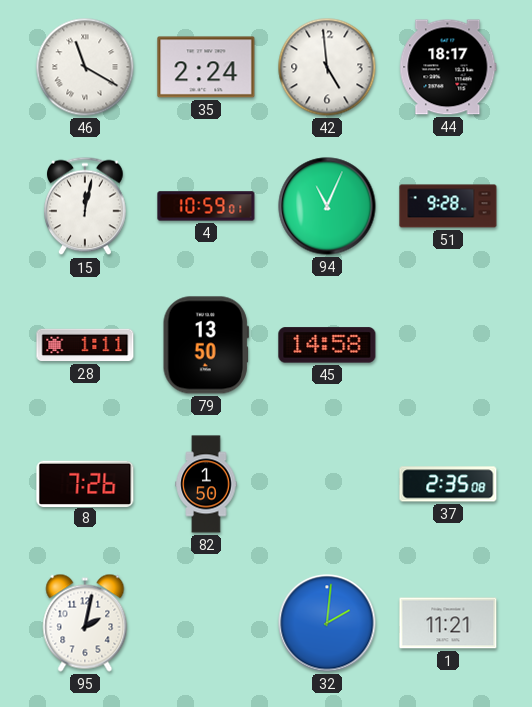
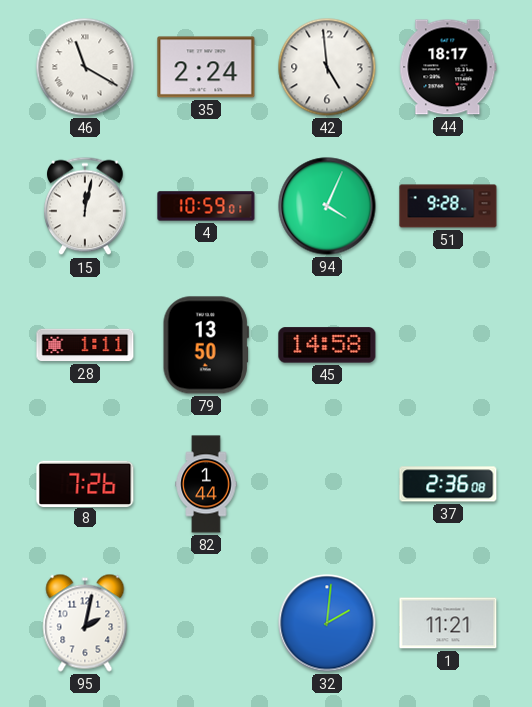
94: 11:04 -> 4:04 (327, 206)
82: 1:50 -> 1:44 (206, 484)
37: 2:35 -> 2:36 (448, 484)
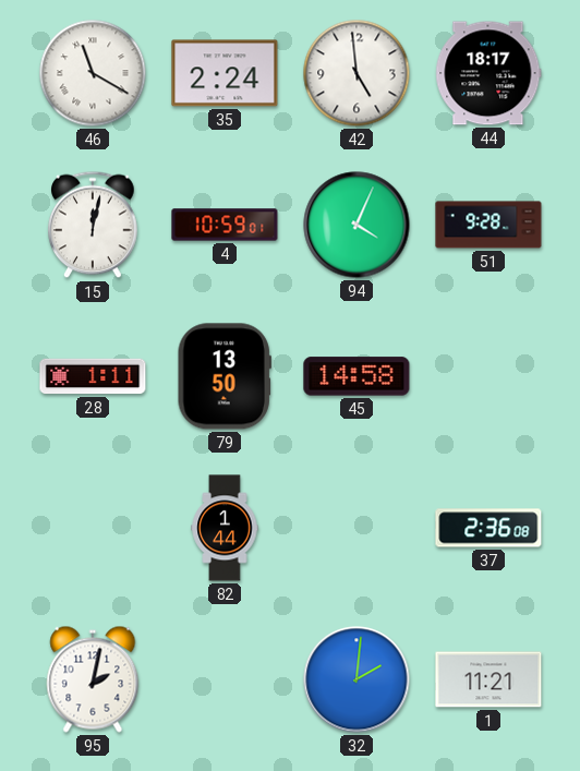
8: 7:26 -> none (85, 483)
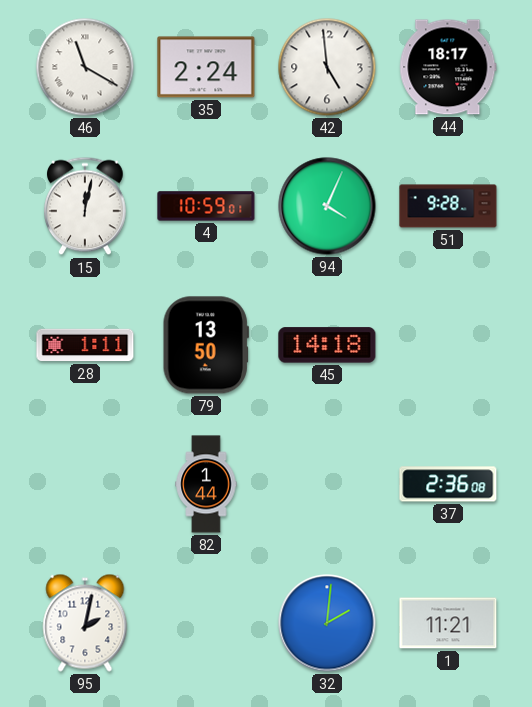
45: 14:58 -> 14:18 (327, 345)
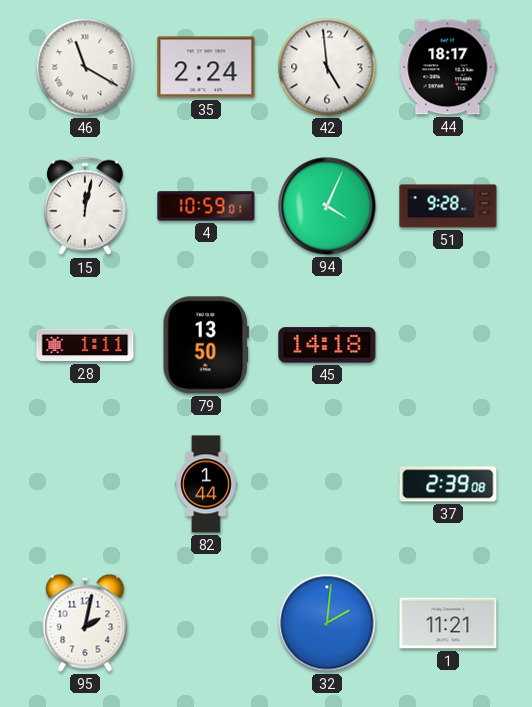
37: 2:36 -> 2:39 (448, 484)
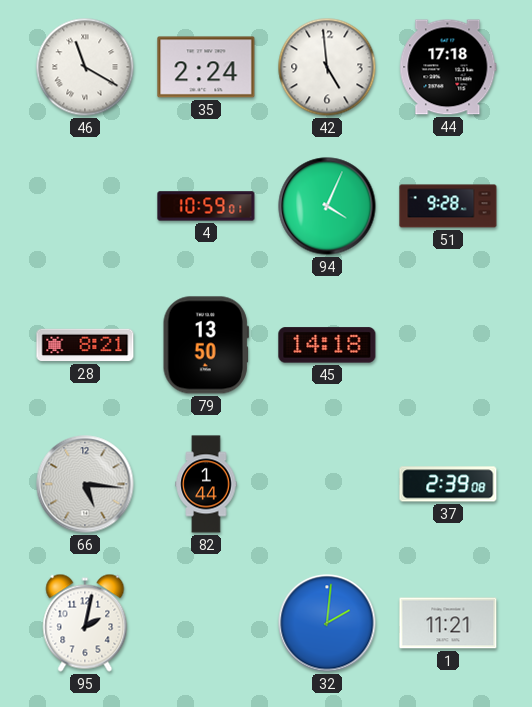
44: 18:17 -> 17:18 (448, 67)
15: 12:02 -> none (86, 206)
28: 1:11 -> 8:21 (85, 345)
66: none -> 5:16 (85, 484)
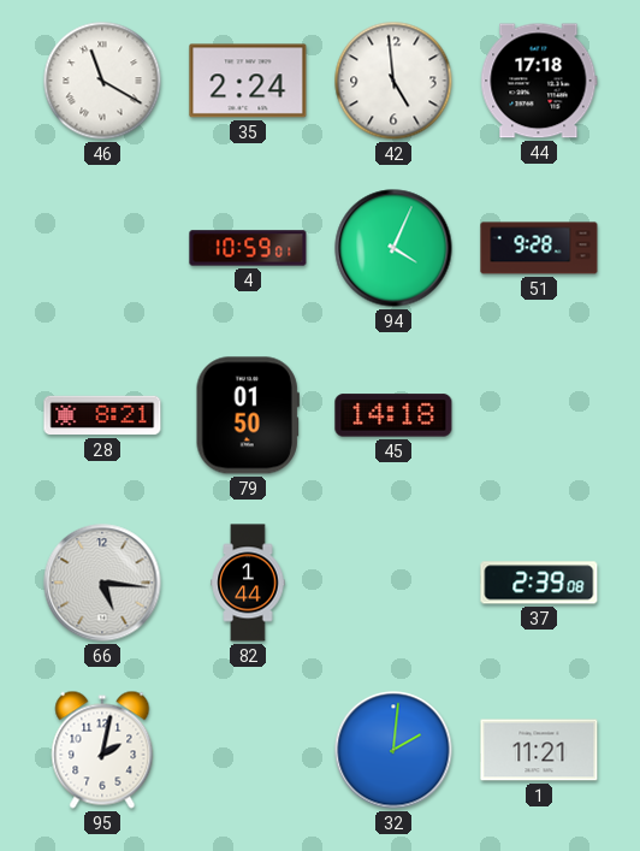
79: 13:50 -> 01:50 (248, 415)
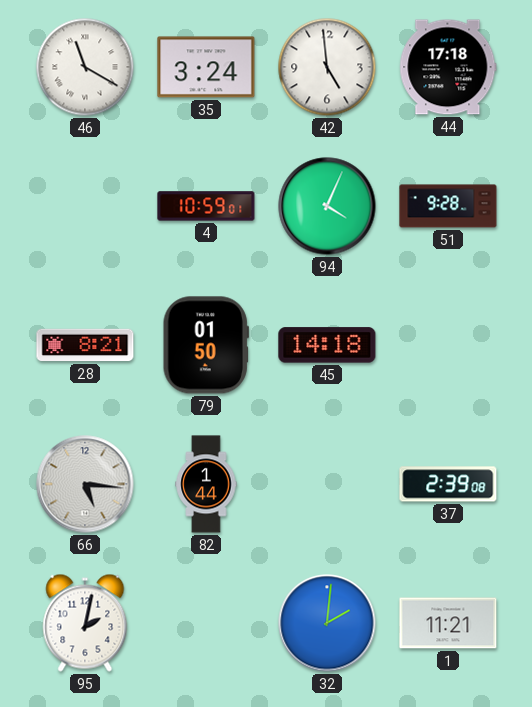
35: 2:24 -> 3:24 (206, 67)
